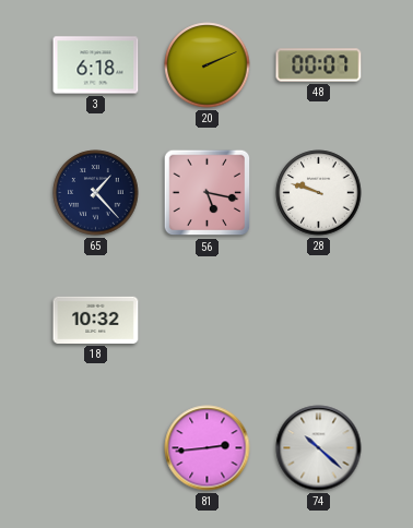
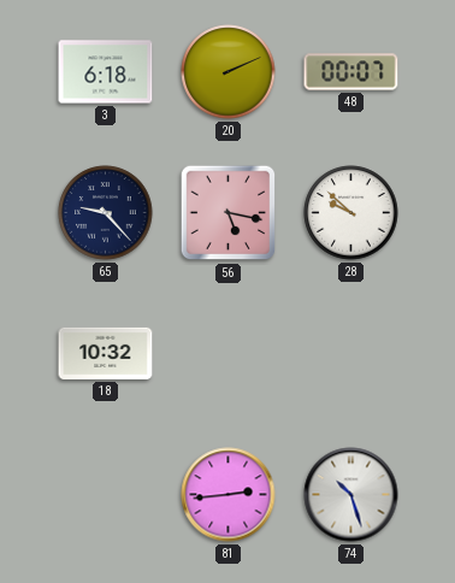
65: 1:23 -> 9:23 (106, 213)
28: 9:48 -> 9:52 (351, 213)
74: 10:22 -> 10:27 (351, 495)
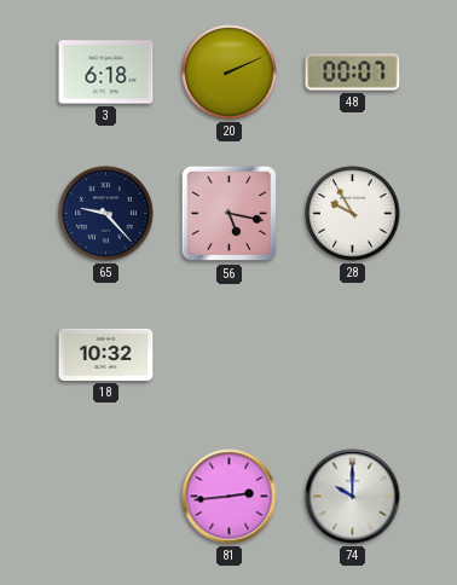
28: 9:52 -> 9:55 (353, 214)
74: 10:27 -> 10:00 (353, 497)
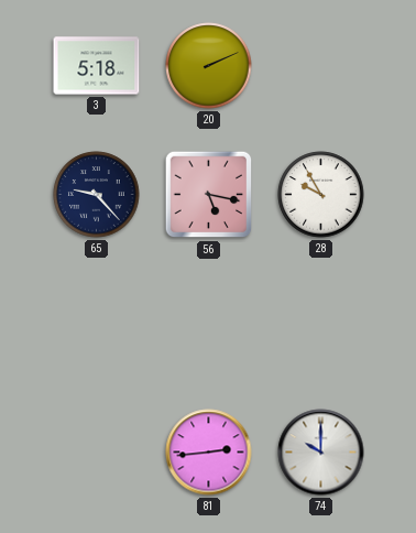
3: 6:18 -> 5:18 (97, 66)
48: 00:07 -> none (353, 73)
18: 10:32 -> none (106, 354)
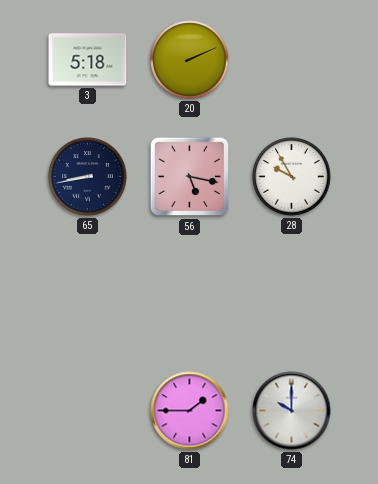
65: 9:23 -> 8:43 (88, 177)
81: 2:44 -> 1:45 (190, 411)
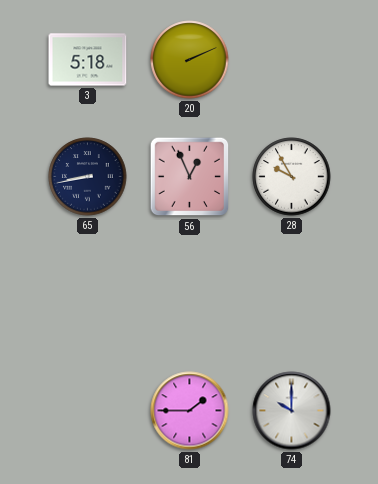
56: 5:17 -> 12:56 (190, 177)
